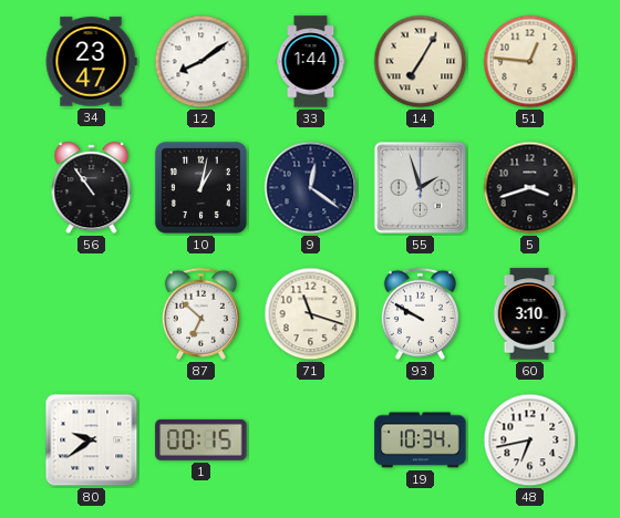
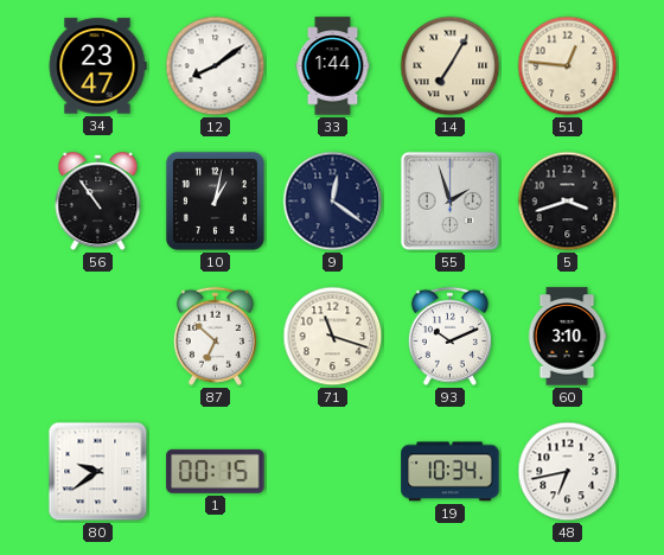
93: 9:50 -> 10:11 (449, 336)
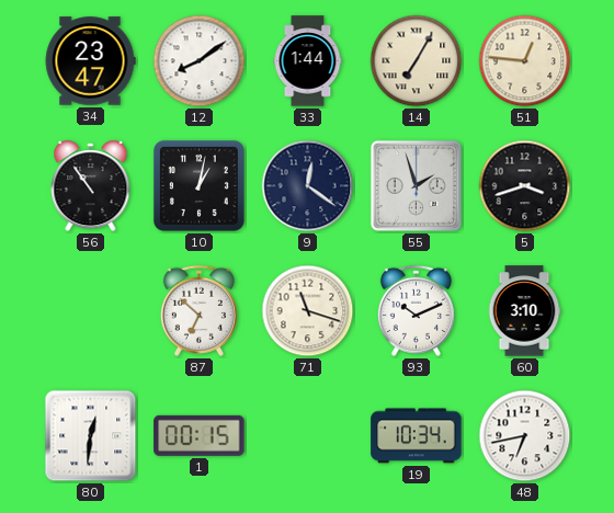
80: 9:39 -> 12:31 (91, 436)
